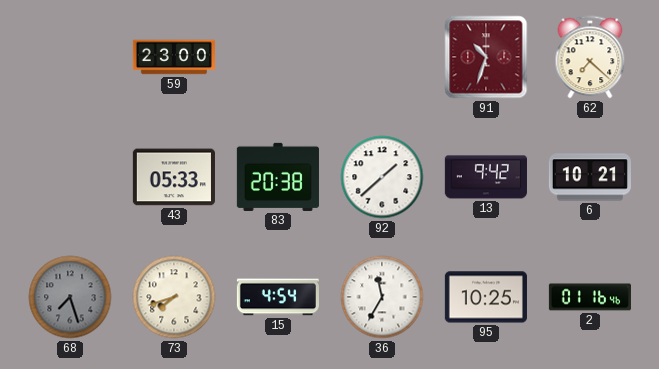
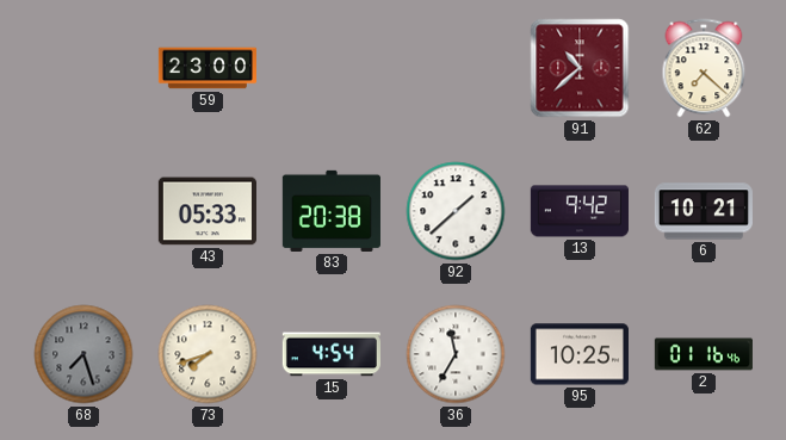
91: 10:33 -> 10:38 (580, 68)
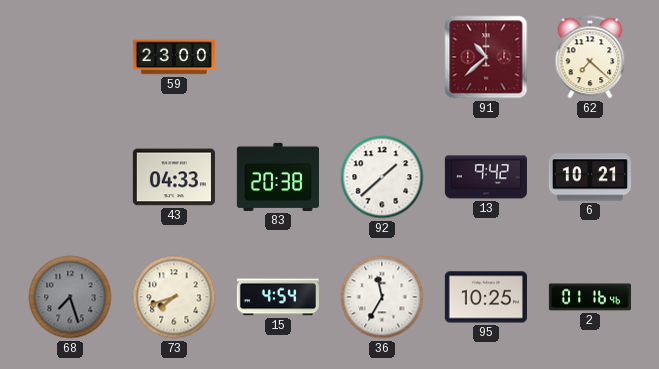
43: 05:33 -> 04:33 (174, 177)
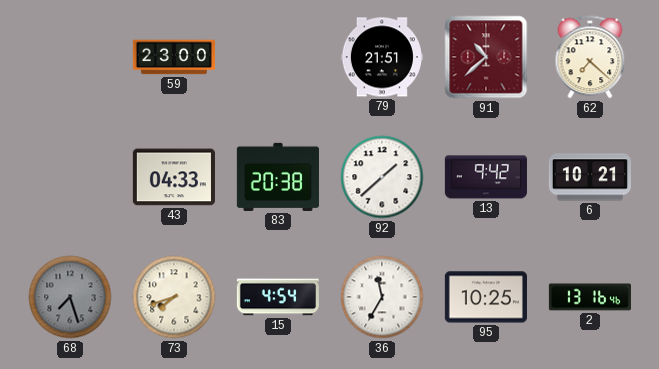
79: none -> 21:51 (382, 57)
2: 01:16 -> 13:16 (590, 297)
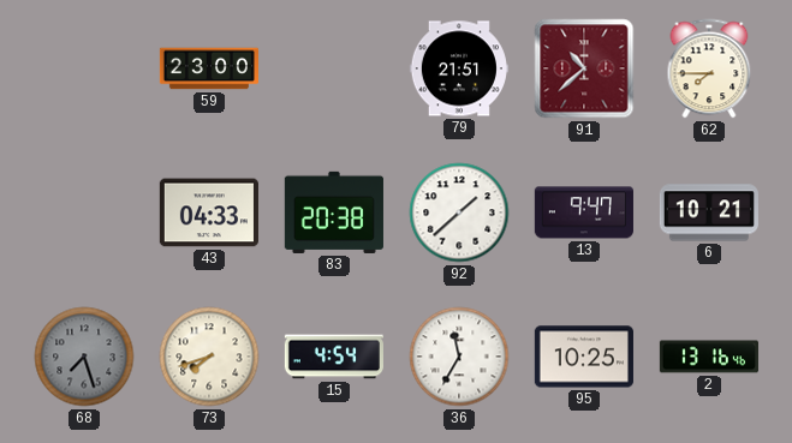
62: 7:22 -> 7:45 (709, 68)
13: 9:42 -> 9:47 (584, 212)
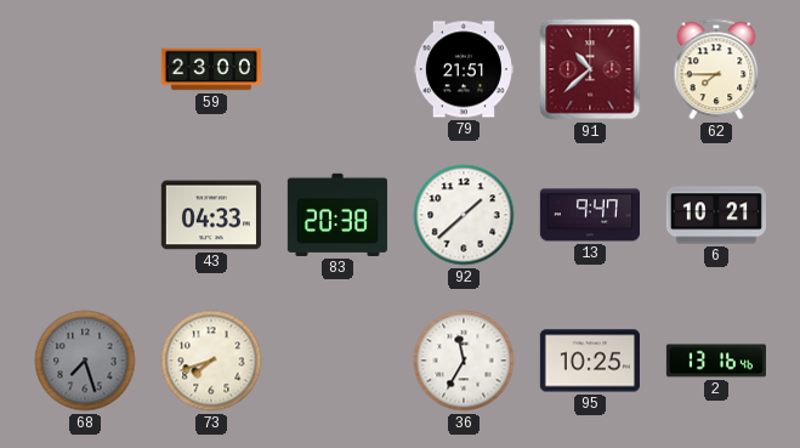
15: 4:54 -> none (334, 357)
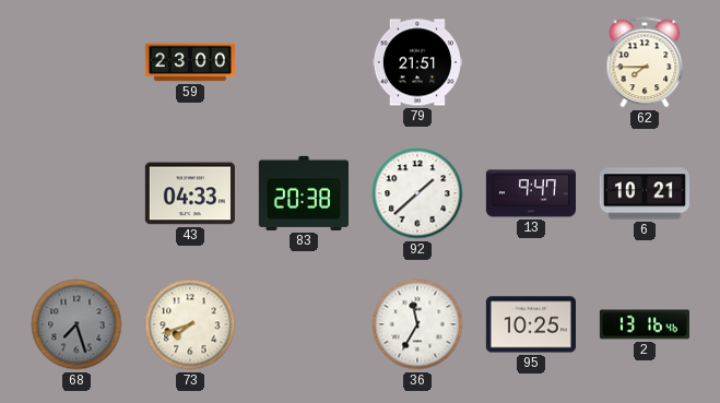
91: 10:38 -> none (590, 69)
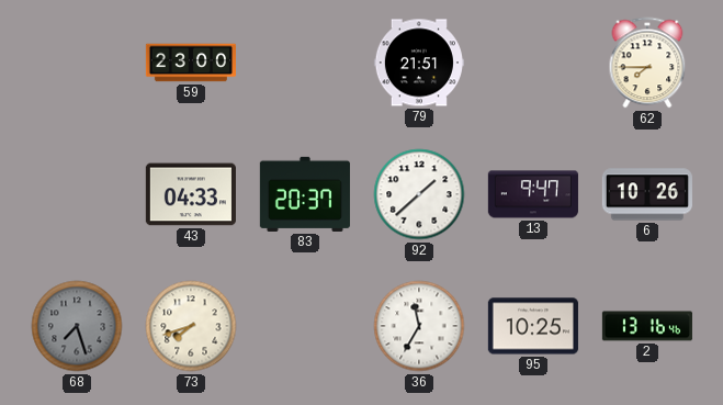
83: 20:38 -> 20:37 (305, 194)
6: 10:21 -> 10:26 (647, 194)
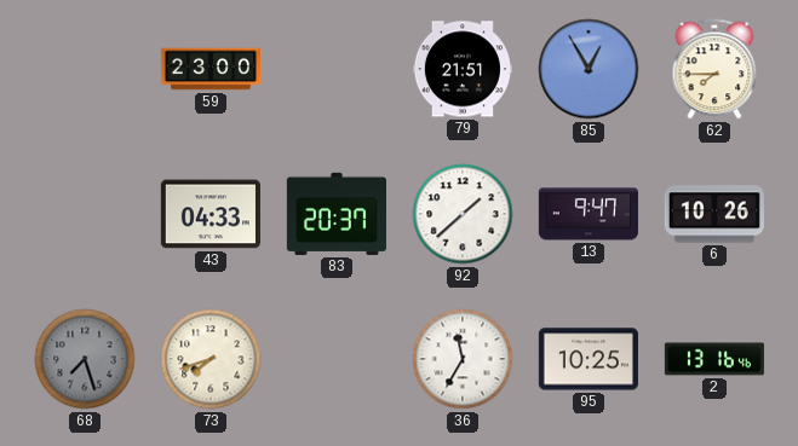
85: none -> 12:55 (589, 69)
